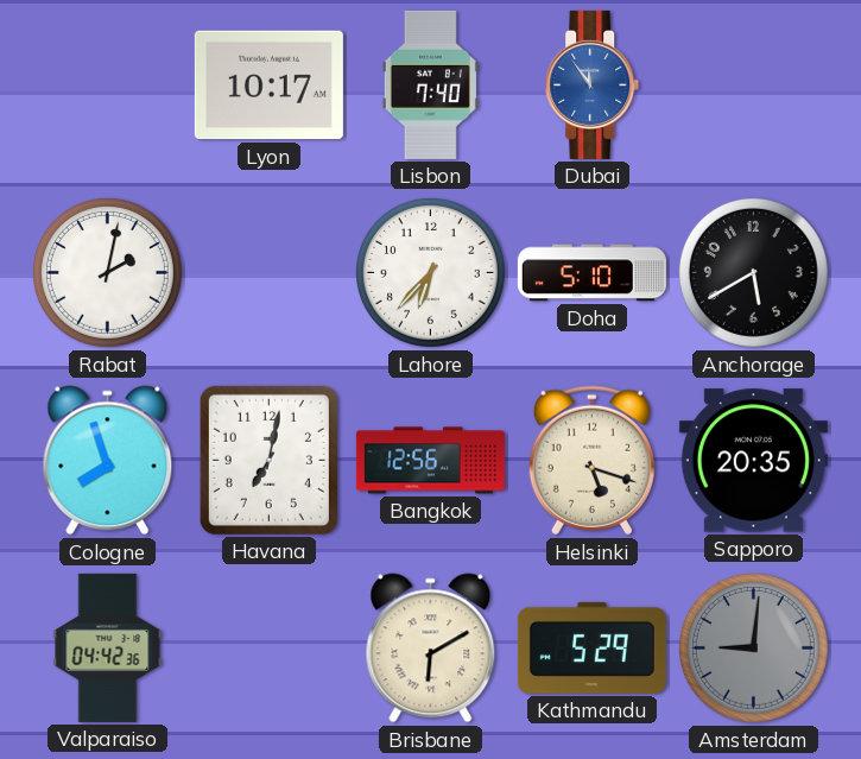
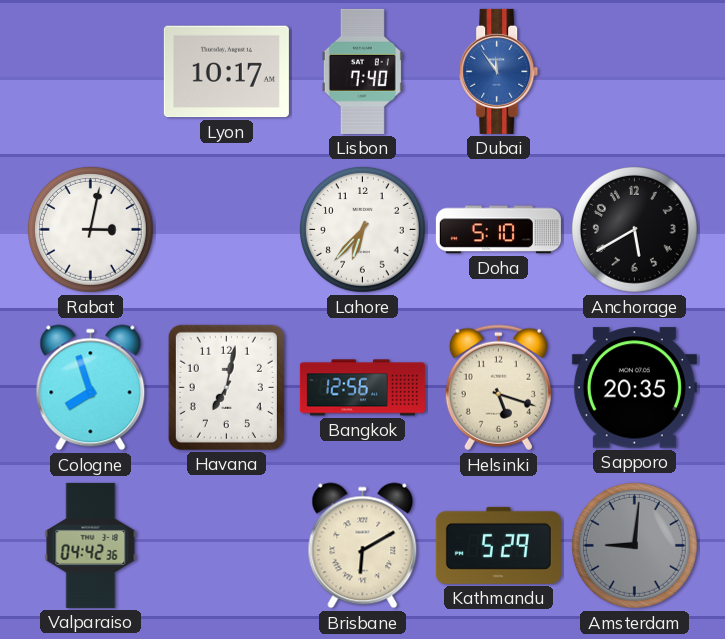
Rabat: 2:02 -> 3:02 (90, 229)
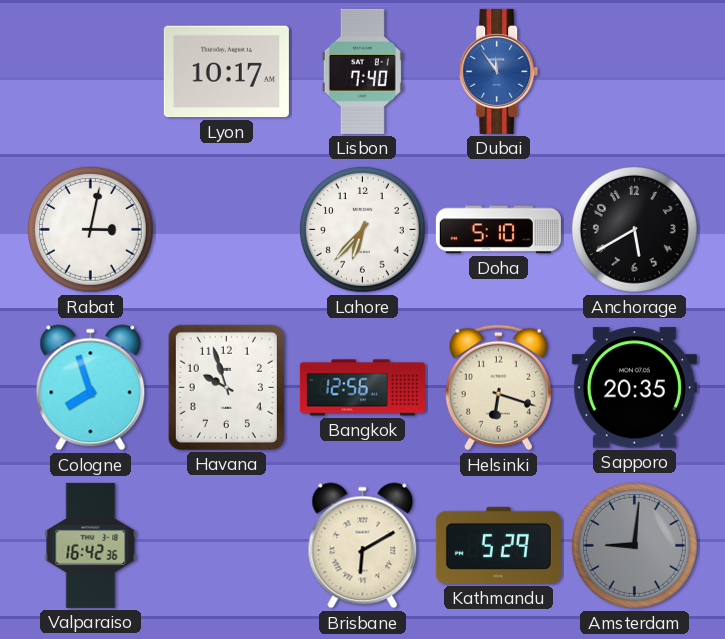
Havana: 7:02 -> 9:57 (226, 387)
Helsinki: 5:18 -> 6:18 (498, 388)
Valparaiso: 04:42 -> 16:42 (91, 545)
